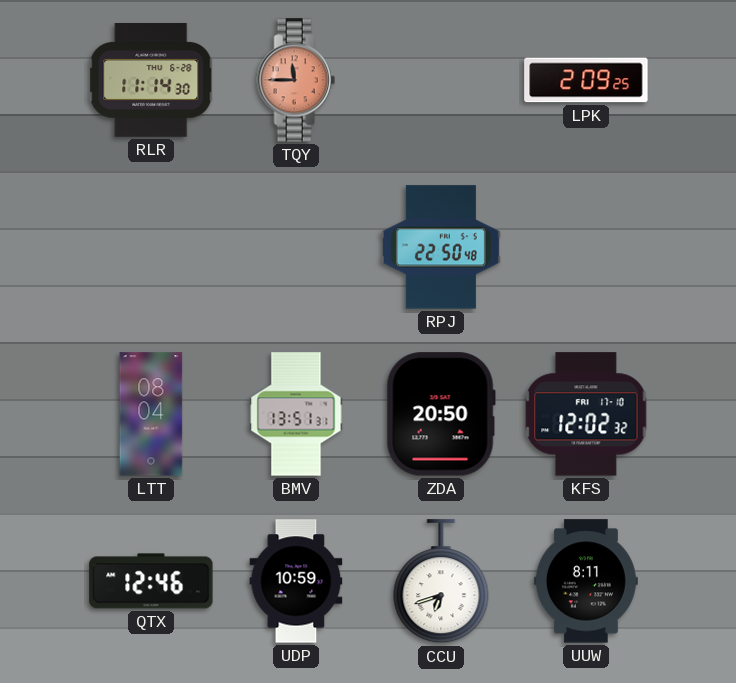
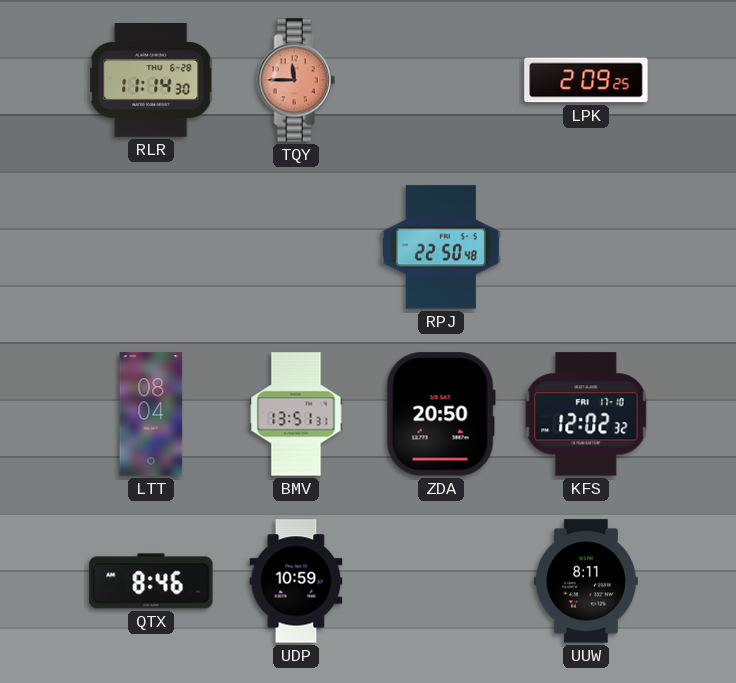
QTX: 12:46 -> 8:46 (151, 581)
CCU: 6:42 -> none (441, 582)
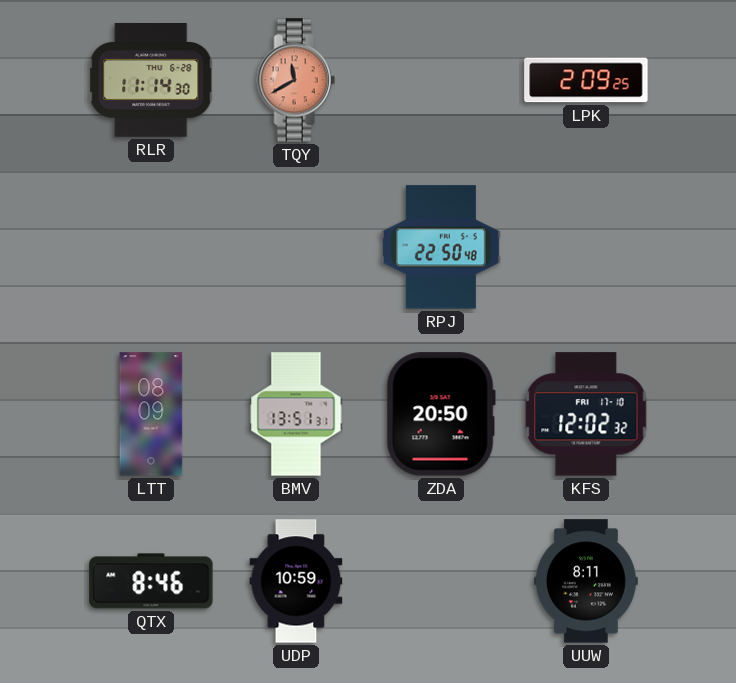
TQY: 11:45 -> 11:40 (296, 80)
LTT: 08:04 -> 08:09 (151, 414)
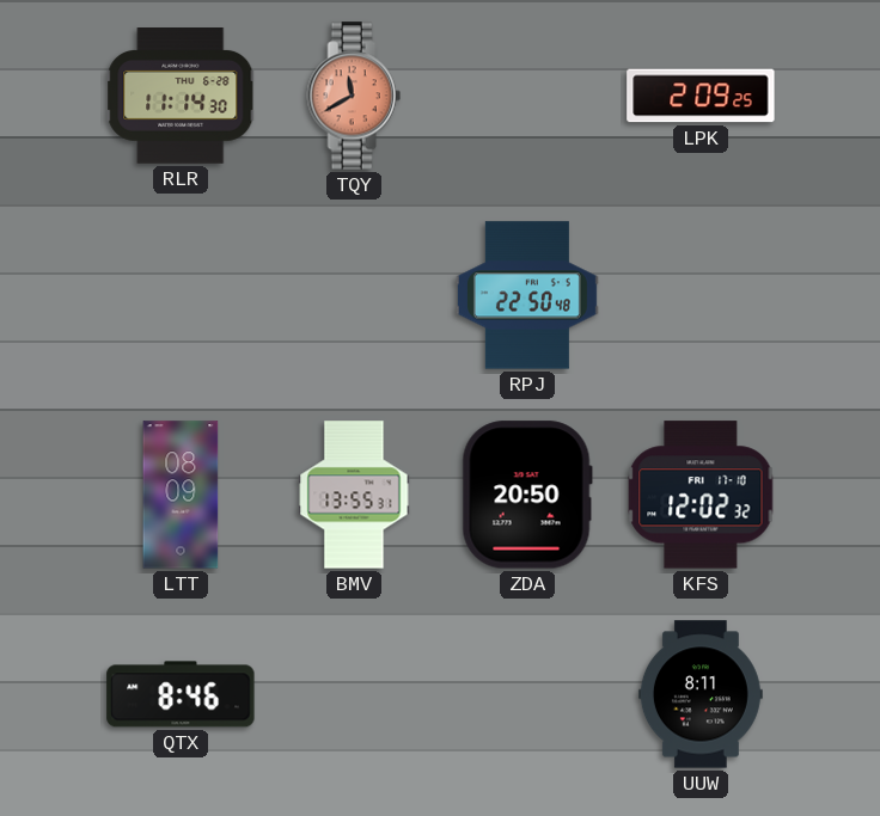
BMV: 13:51 -> 13:55 (354, 495)
UDP: 10:59 -> none (296, 581)
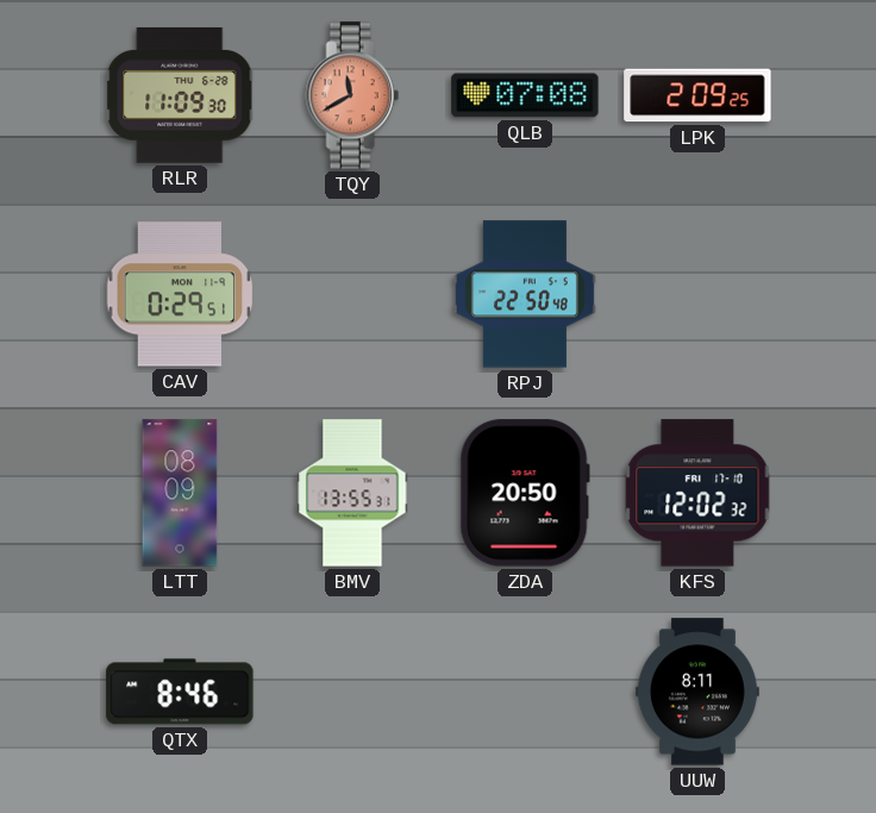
RLR: 11:14 -> 11:09 (180, 96)
QLB: none -> 07:08 (525, 95)
CAV: none -> 0:29 (180, 294)
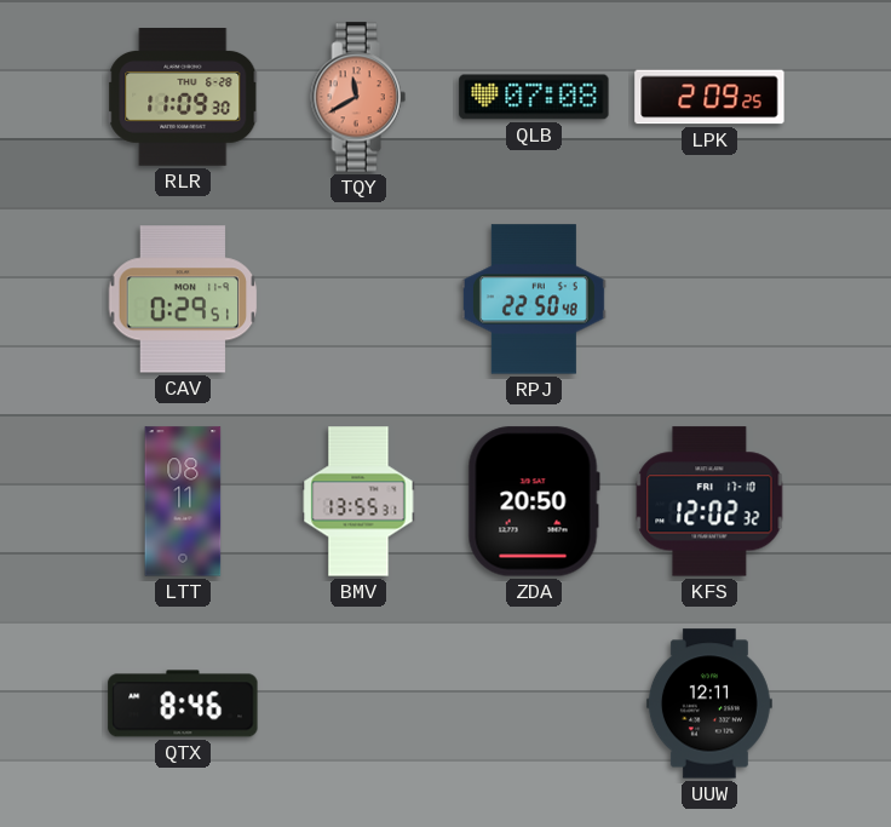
LTT: 08:09 -> 08:11 (183, 501)
UUW: 8:11 -> 12:11 (709, 703)
